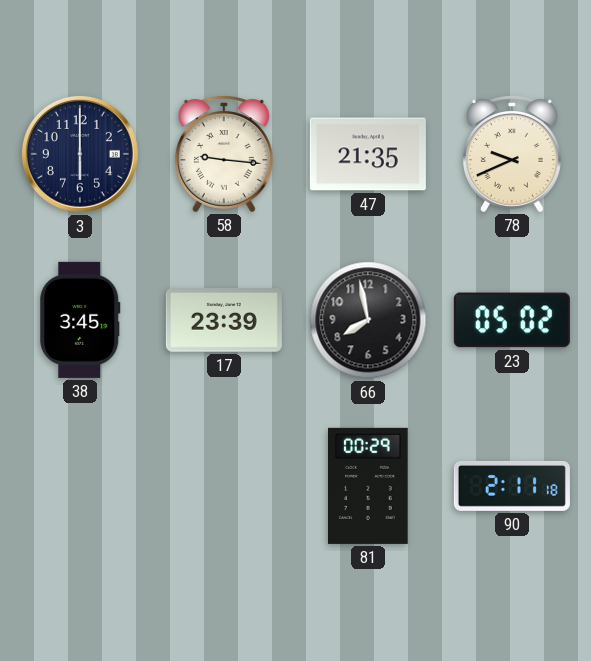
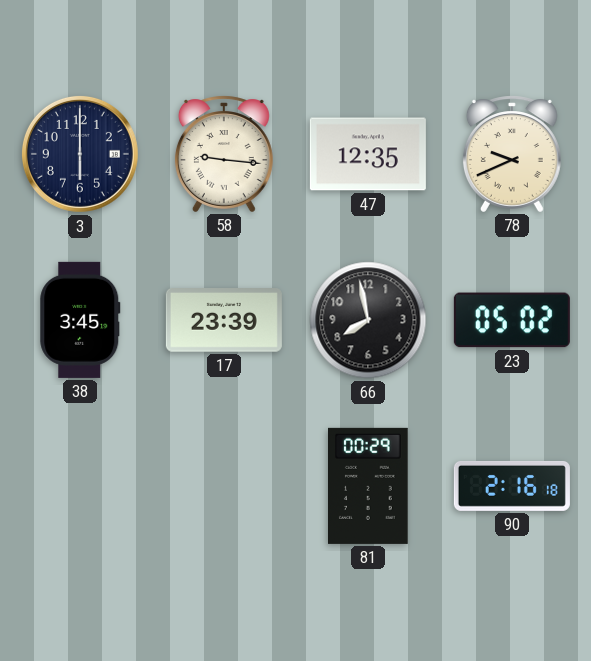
47: 21:35 -> 12:35 (368, 154)
90: 2:11 -> 2:16 (512, 486)
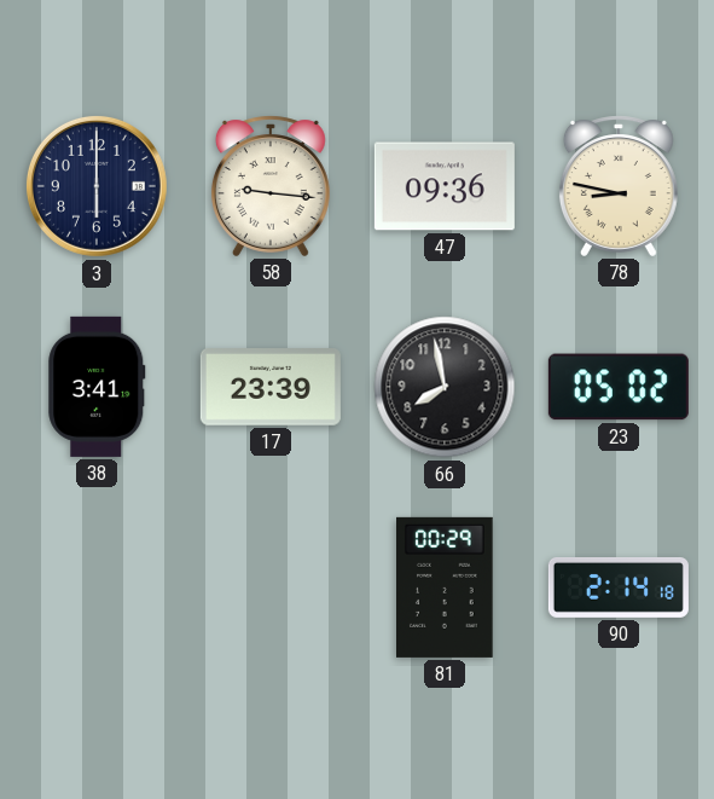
47: 12:35 -> 09:36 (445, 186)
78: 9:41 -> 8:47 (619, 186)
38: 3:45 -> 3:41 (97, 387)
90: 2:16 -> 2:14 (619, 587)
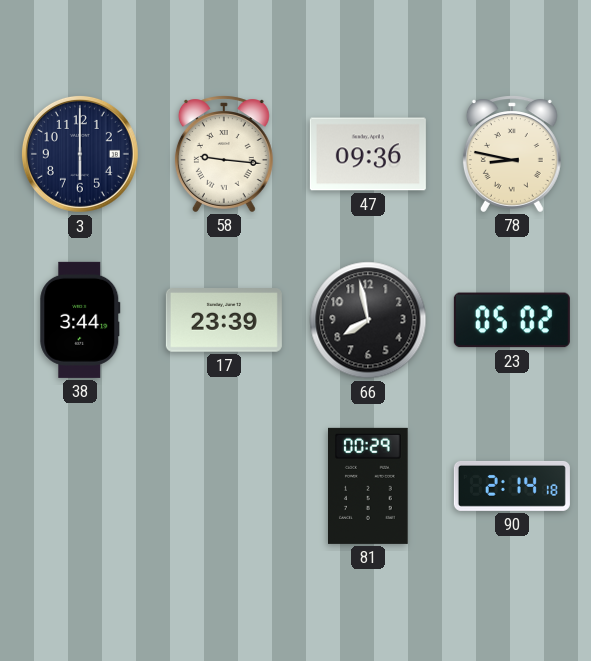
38: 3:41 -> 3:44 (80, 320)
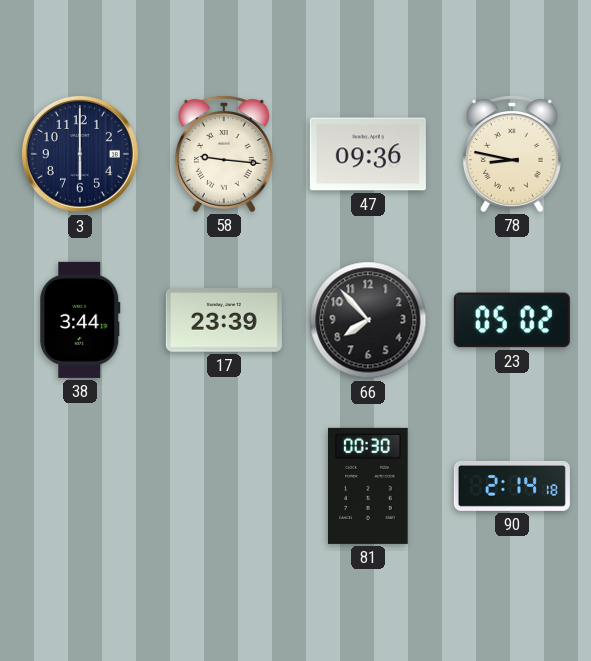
66: 7:58 -> 7:53 (368, 320)
81: 00:29 -> 00:30 (369, 486)
